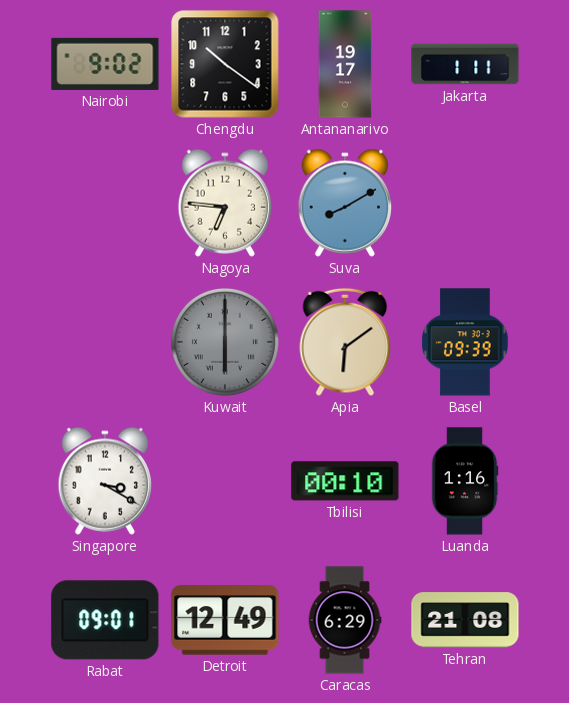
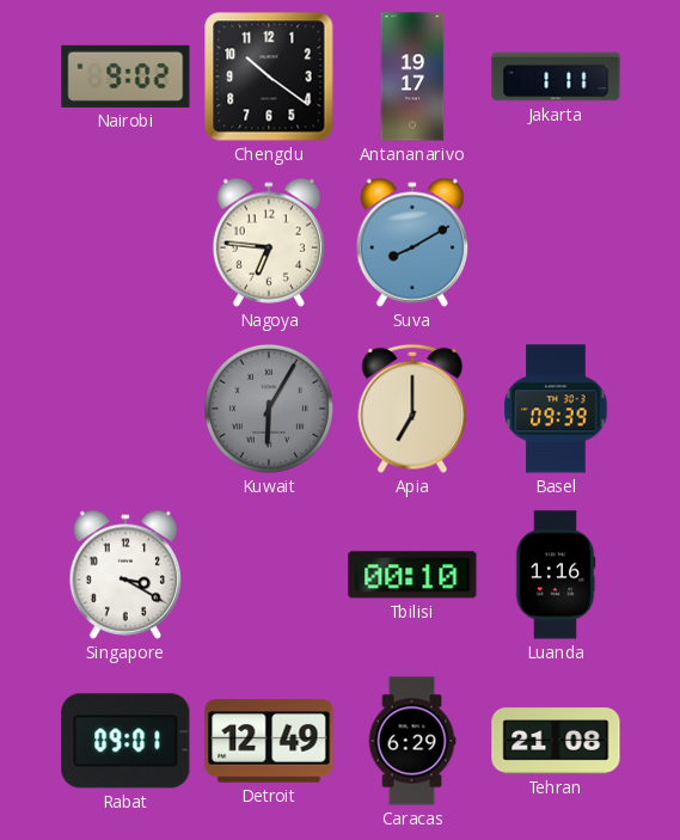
Kuwait: 6:00 -> 6:05 (269, 409)
Apia: 6:09 -> 7:00 (412, 409)
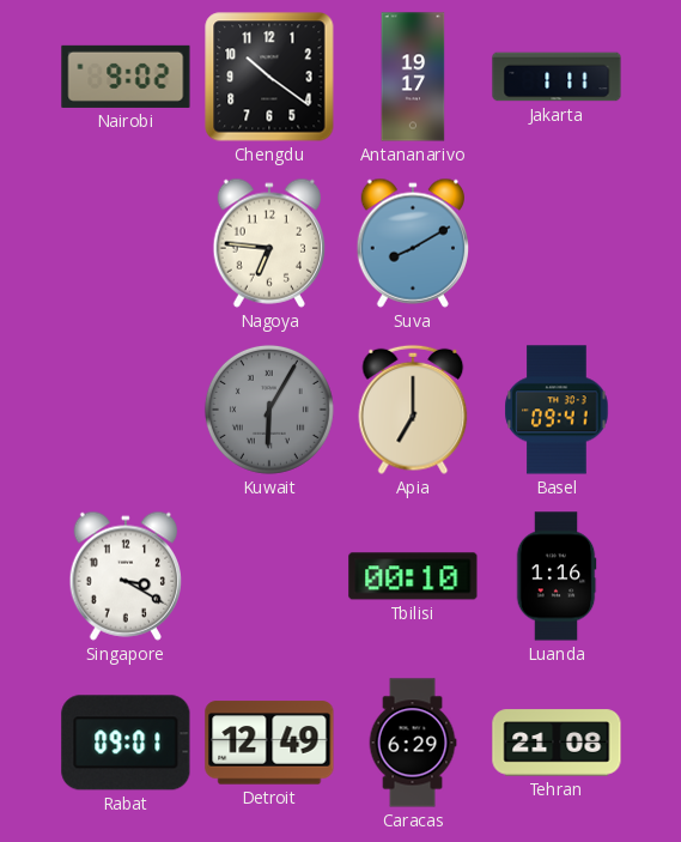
Basel: 09:39 -> 09:41 (557, 410)
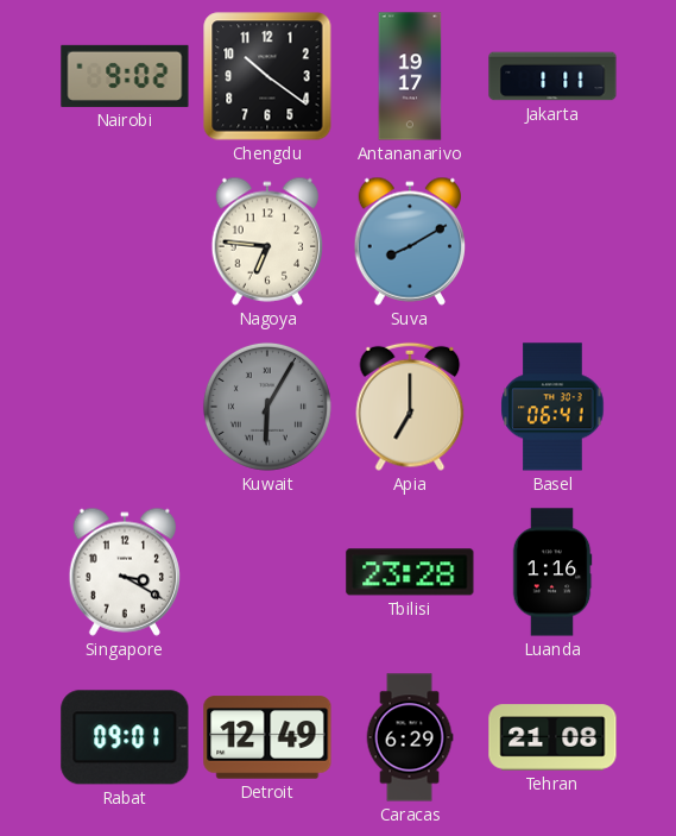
Basel: 09:41 -> 06:41 (552, 407)
Tbilisi: 00:10 -> 23:28 (410, 572)
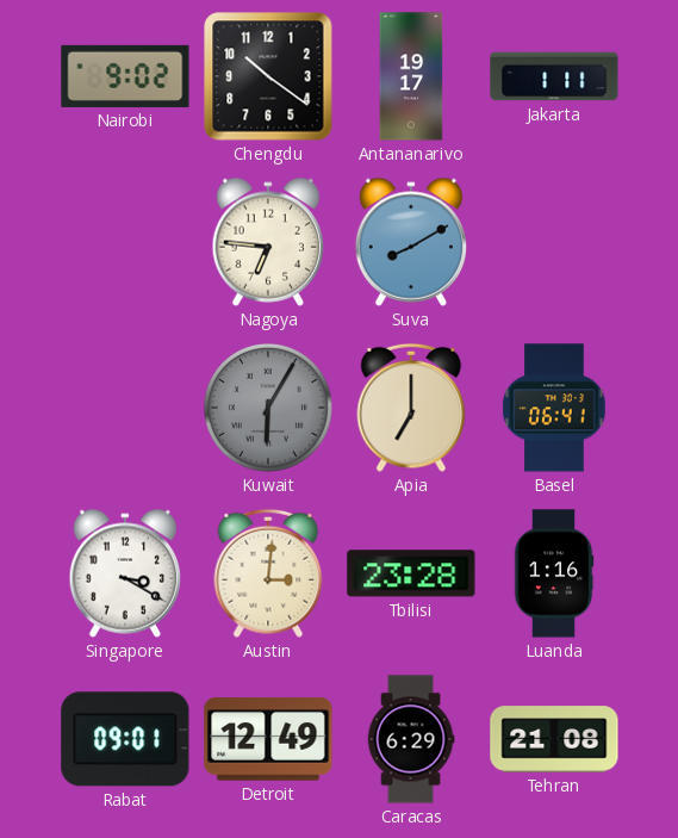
Austin: none -> 3:01 (268, 573)
